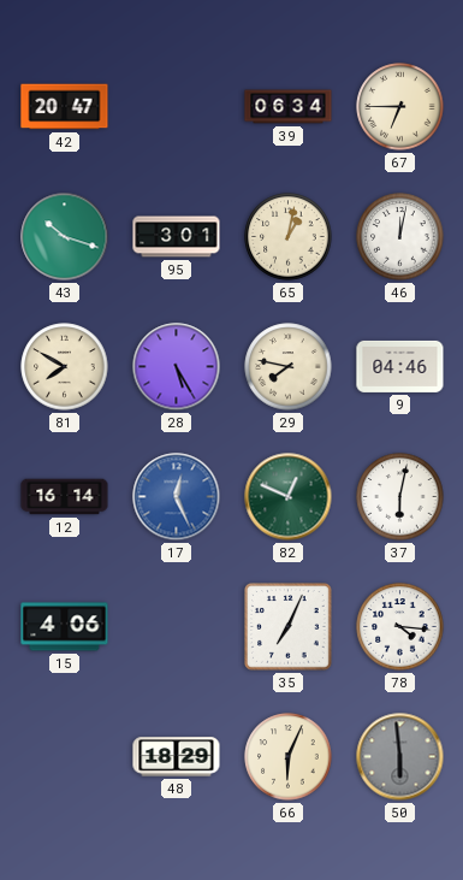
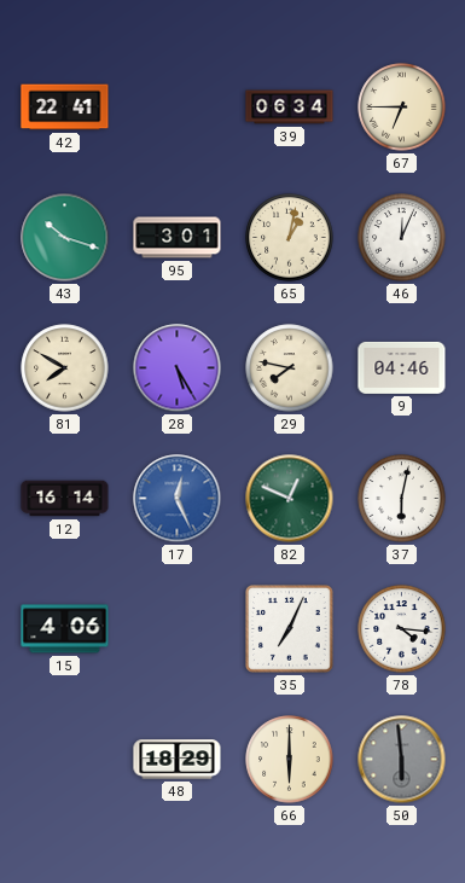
42: 20:47 -> 22:41 (65, 108)
46: 12:02 -> 12:04 (402, 238)
66: 6:04 -> 6:00 (290, 760)
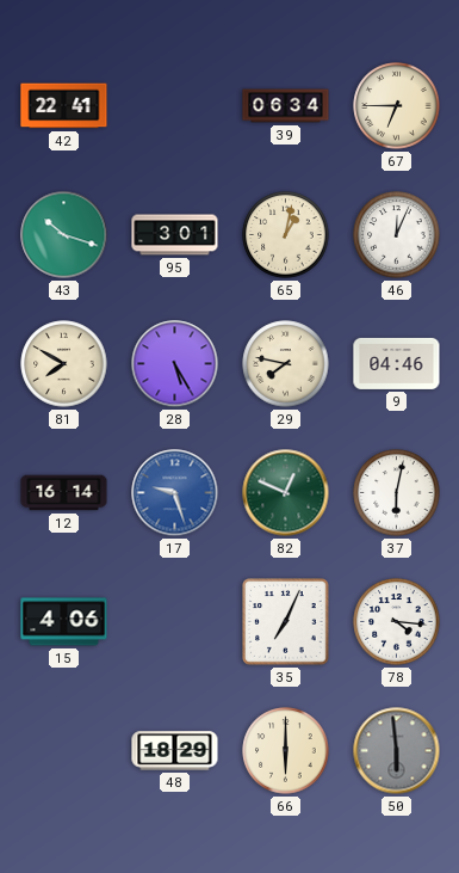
17: 12:26 -> 9:27 (175, 493)
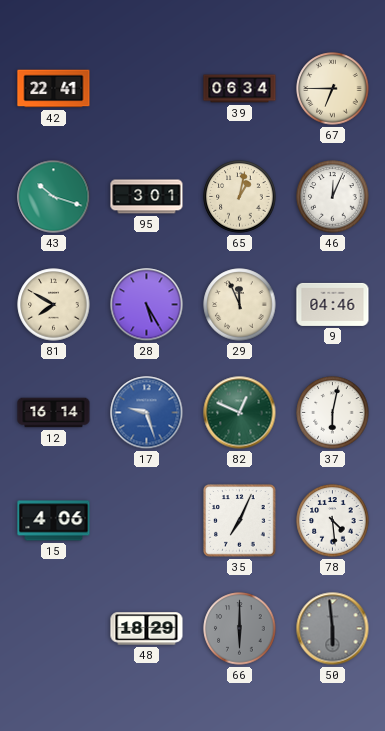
29: 7:47 -> 11:56 (240, 305)
78: 4:16 -> 4:29 (333, 521)
66 dial: cream -> grey (240, 629)
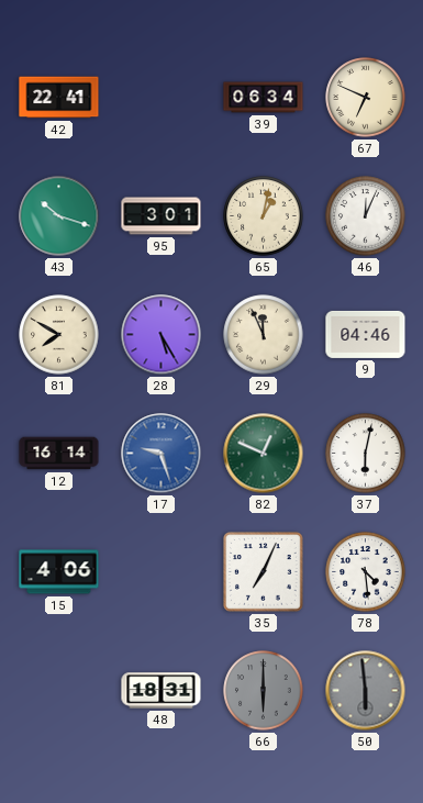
67: 6:45 -> 6:49 (366, 98)
48: 18:29 -> 18:31 (162, 691)
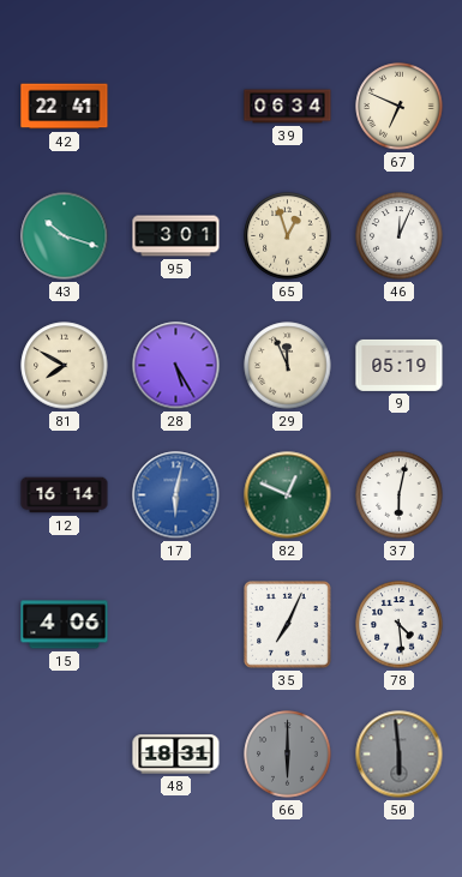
65: 1:02 -> 12:57 (288, 236)
9: 04:46 -> 05:19 (400, 365)
17: 9:27 -> 6:02 (176, 495)
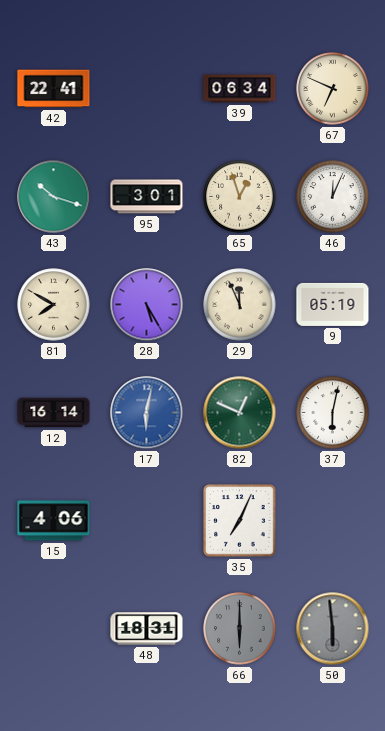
78: 4:29 -> none (400, 625)
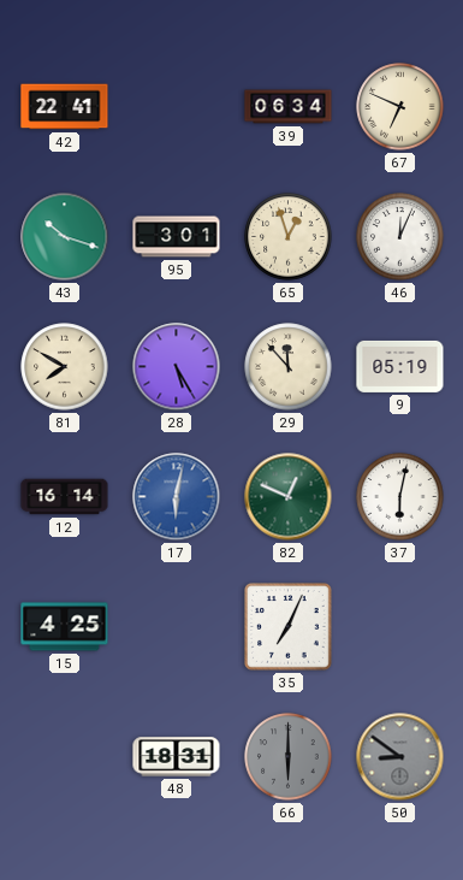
29: 11:56 -> 11:53 (289, 367)
15: 4:06 -> 4:25 (65, 627)
50: 5:59 -> 8:51 (400, 757)
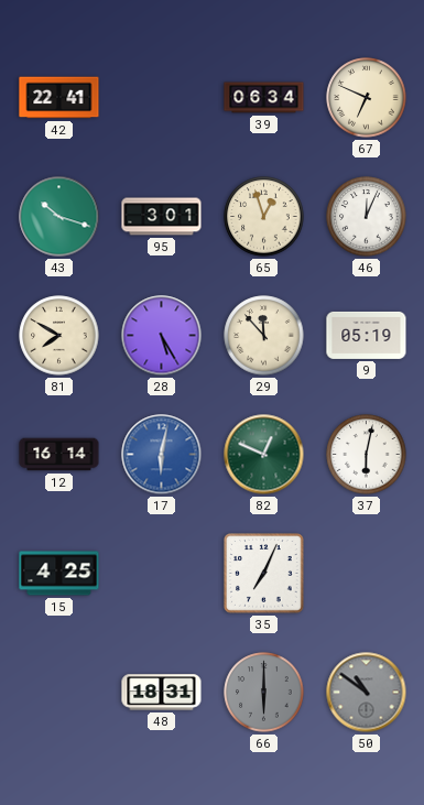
50: 8:51 -> 10:51 (367, 693)
